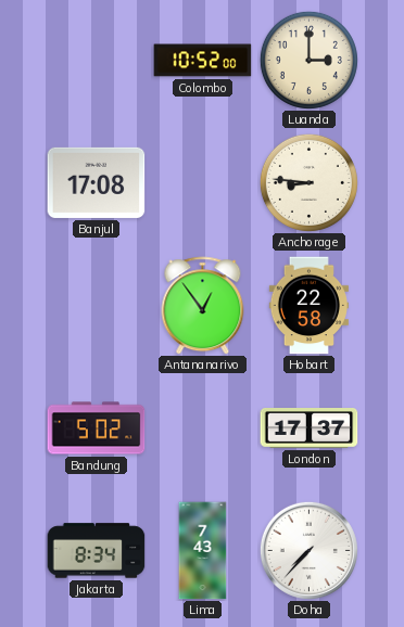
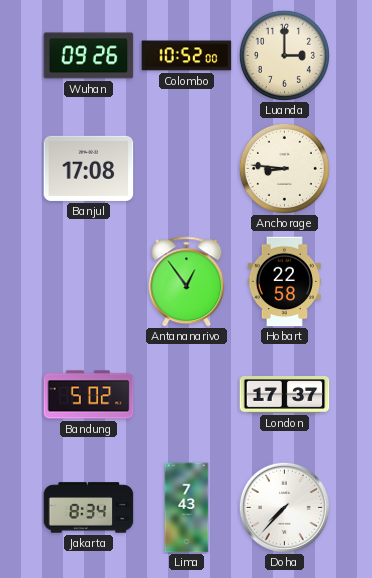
Wuhan: none -> 09:26 (89, 56)
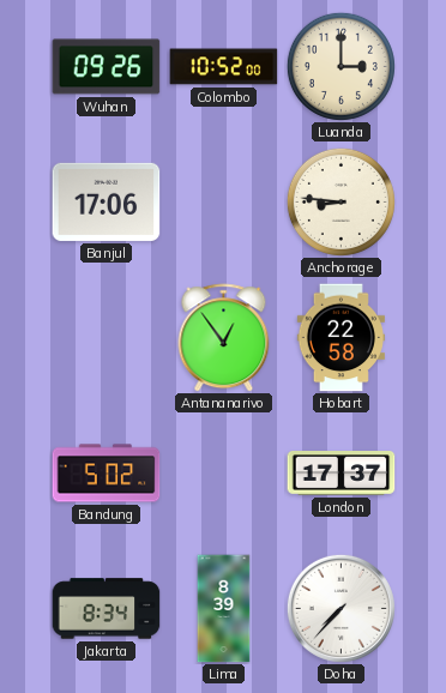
Banjul: 17:08 -> 17:06 (107, 201)
Lima: 7:43 -> 8:39 (224, 609)
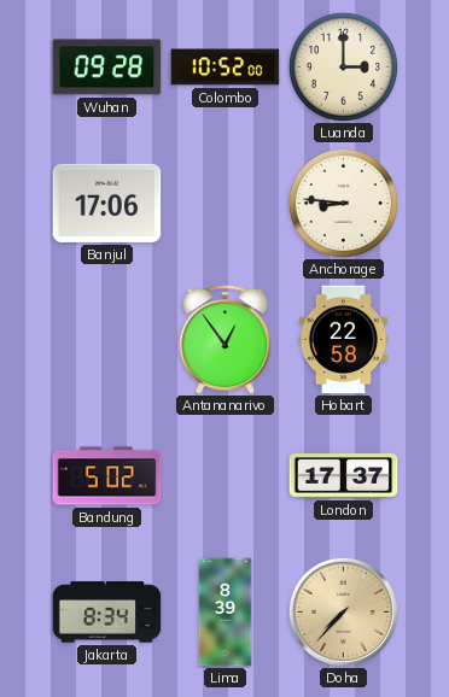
Wuhan: 09:26 -> 09:28 (107, 68)
Doha dial: white -> champagne (343, 611)
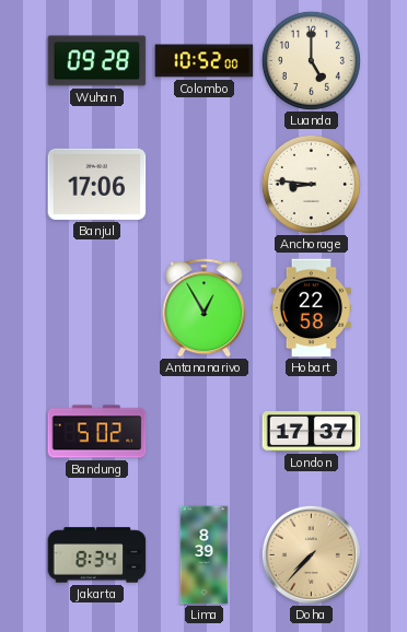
Luanda: 3:00 -> 5:00 (311, 60)
Antananarivo: 12:54 -> 12:55 (205, 308)
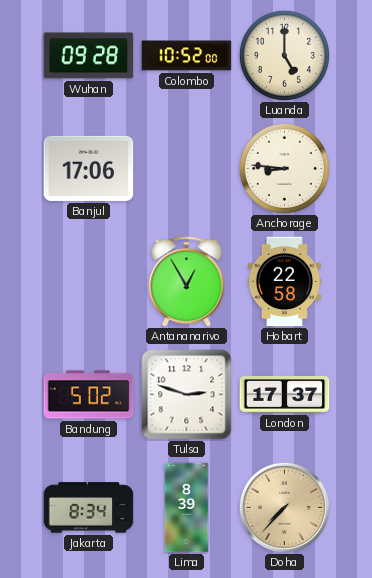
Tulsa: none -> 2:48 (187, 395)
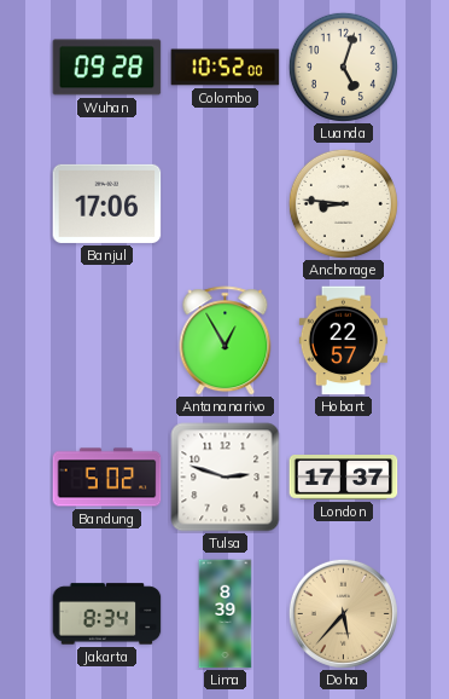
Luanda: 5:00 -> 5:03 (343, 67)
Hobart: 22:58 -> 22:57 (343, 341)
Doha: 7:37 -> 5:37 (343, 613)
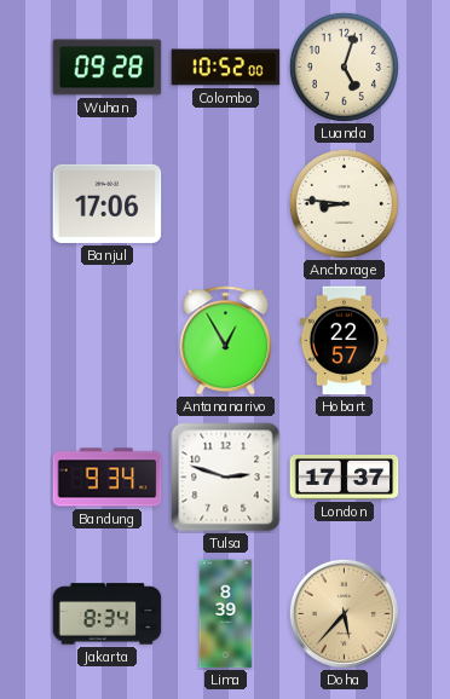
Bandung: 5:02 -> 9:34 (108, 478)
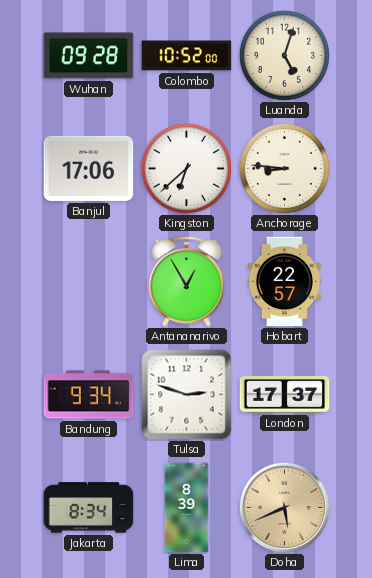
Kingston: none -> 6:38 (186, 168)
Doha: 5:37 -> 5:41 (284, 507)
